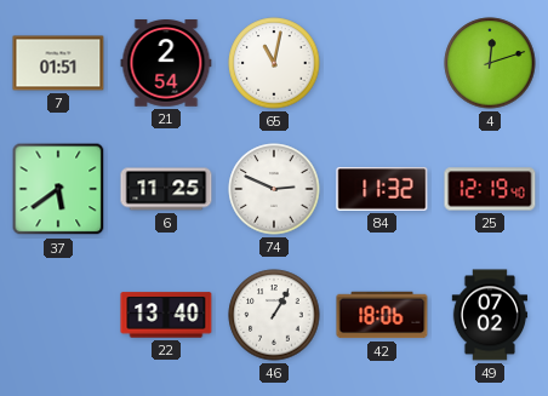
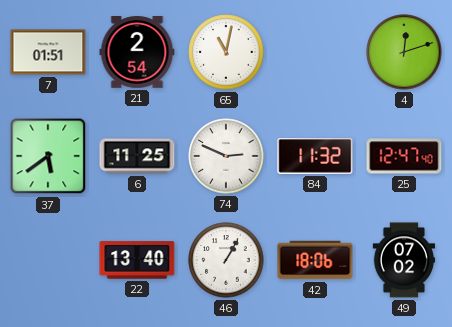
25: 12:19 -> 12:47 (404, 156)
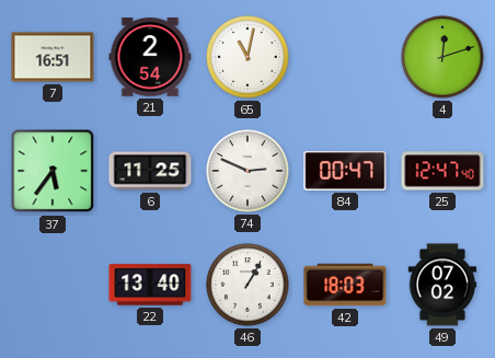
7: 01:51 -> 16:51 (53, 57)
37: 5:39 -> 5:36 (53, 171)
84: 11:32 -> 00:47 (345, 172)
42: 18:06 -> 18:03 (345, 285)
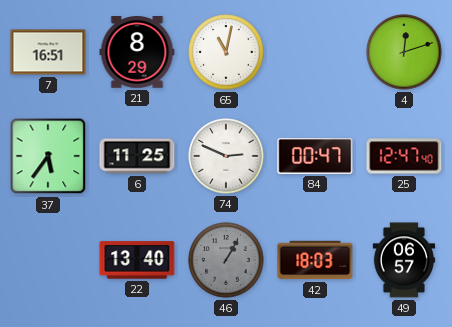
21: 2:54 -> 8:29 (137, 53)
46 dial: white -> grey (226, 260)
49: 07:02 -> 06:57 (404, 260)
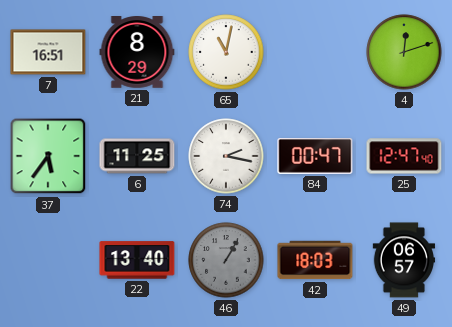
74: 2:49 -> 2:17 (226, 156)
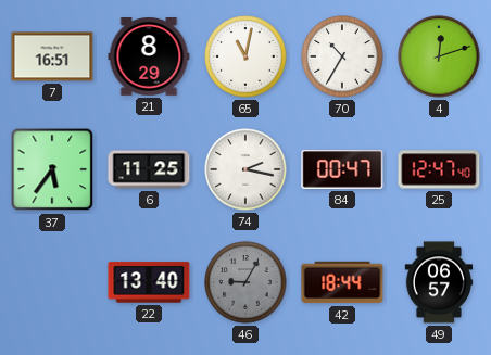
70: none -> 10:35 (342, 56)
46: 1:05 -> 9:05 (246, 282)
42: 18:03 -> 18:44 (342, 282)
